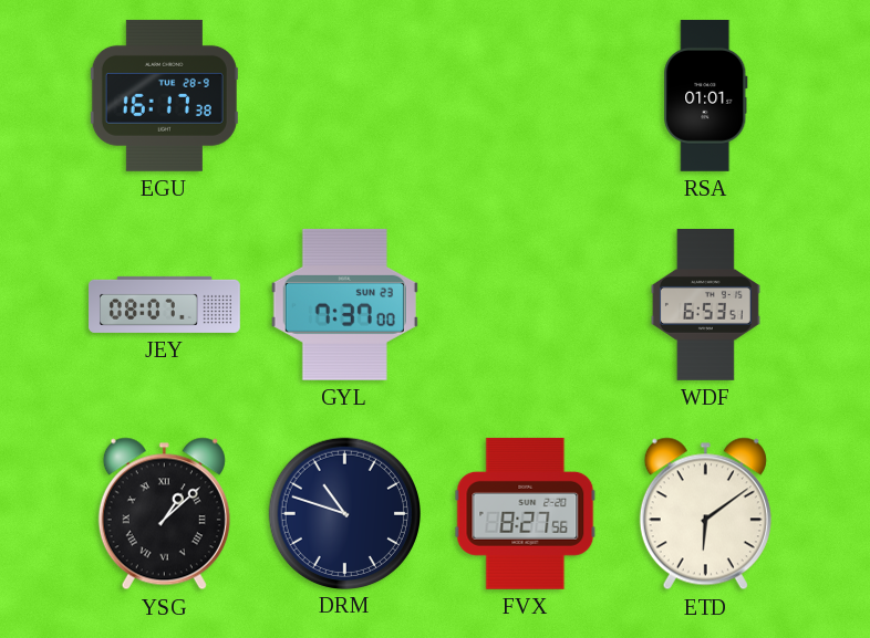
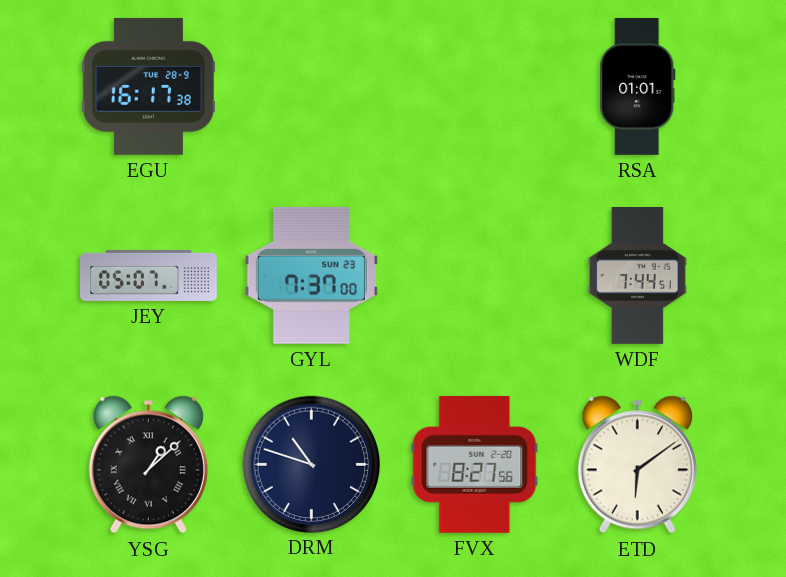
JEY: 08:07 -> 05:07 (149, 275)
WDF: 6:53 -> 7:44 (637, 276)
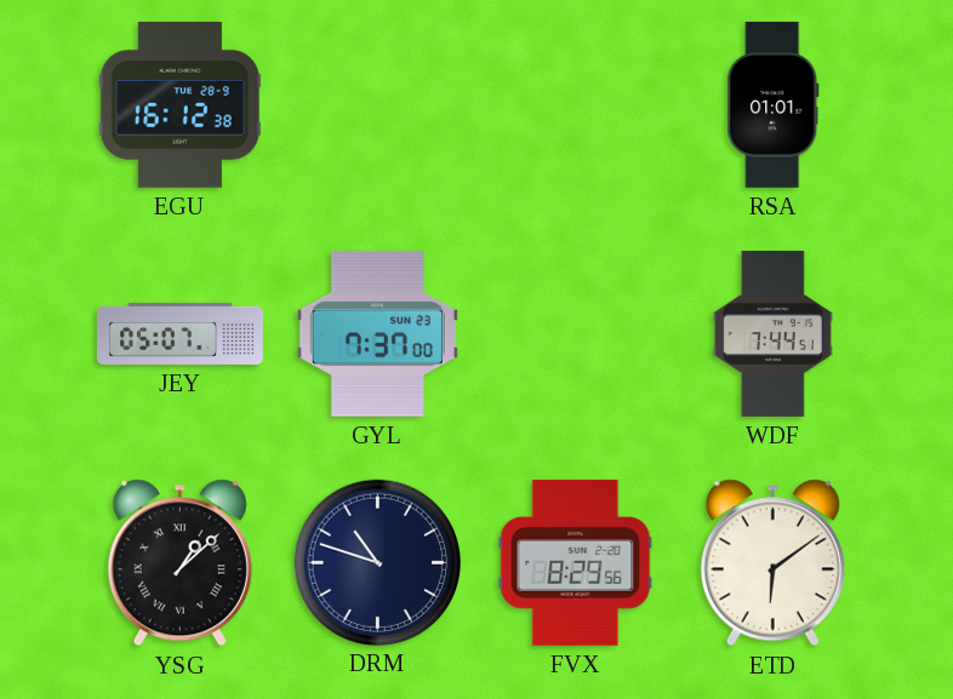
EGU: 16:17 -> 16:12 (179, 104)
FVX: 8:27 -> 8:29 (576, 562)
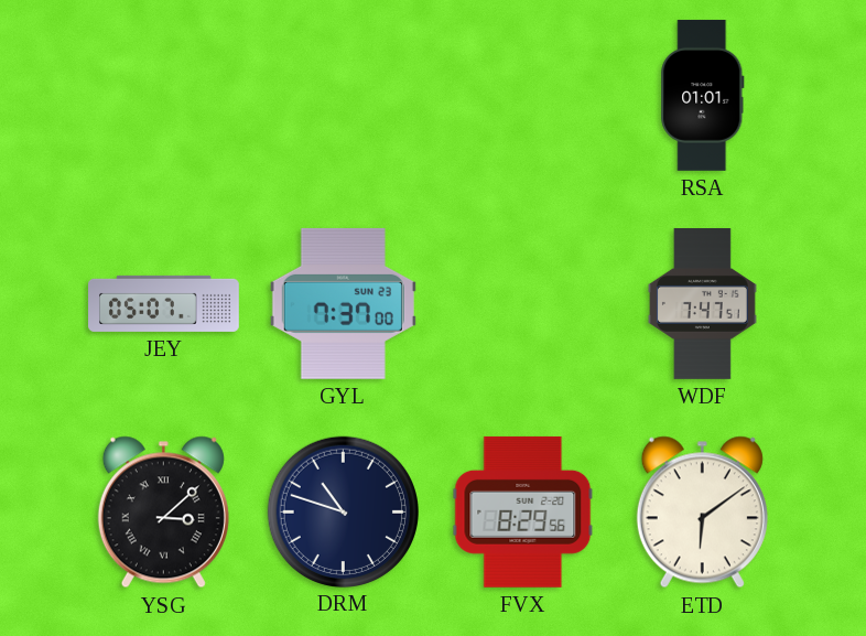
EGU: 16:12 -> none (179, 104)
WDF: 7:44 -> 7:47 (702, 304)
YSG: 1:08 -> 3:08 (163, 513)
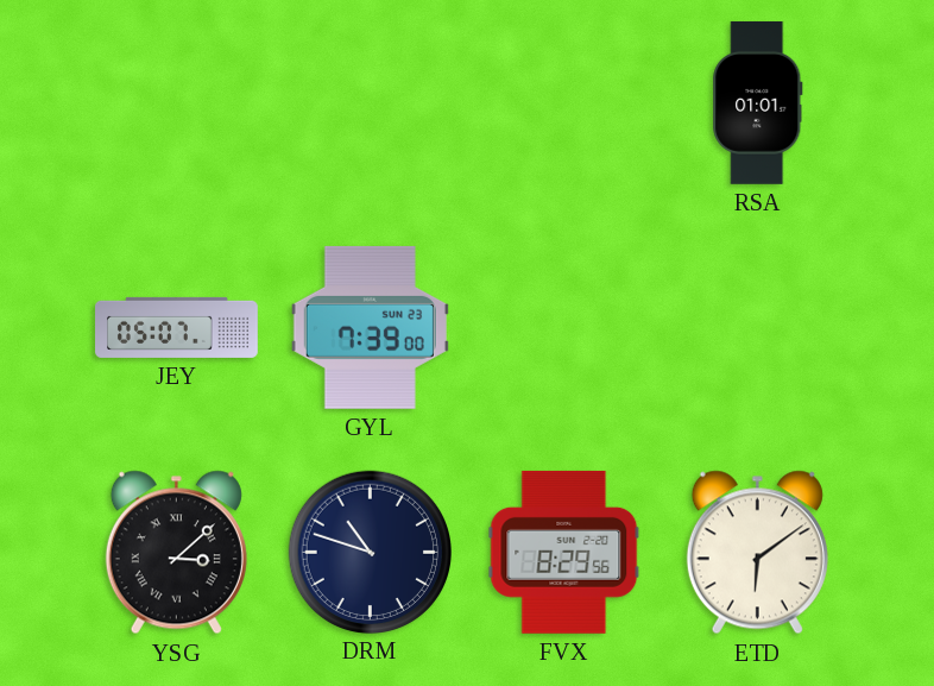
GYL: 7:37 -> 7:39 (370, 327)
WDF: 7:47 -> none (702, 304)
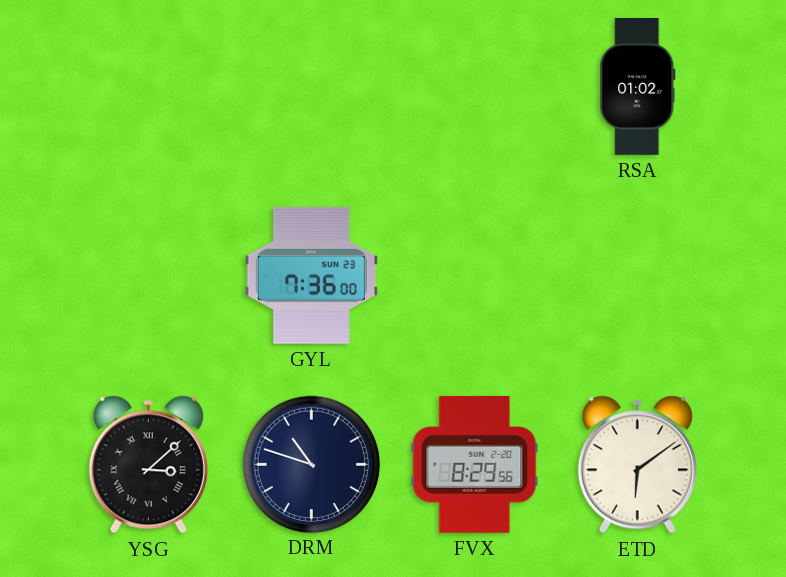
RSA: 01:01 -> 01:02 (638, 86)
JEY: 05:07 -> none (177, 327)
GYL: 7:39 -> 7:36 (311, 275)
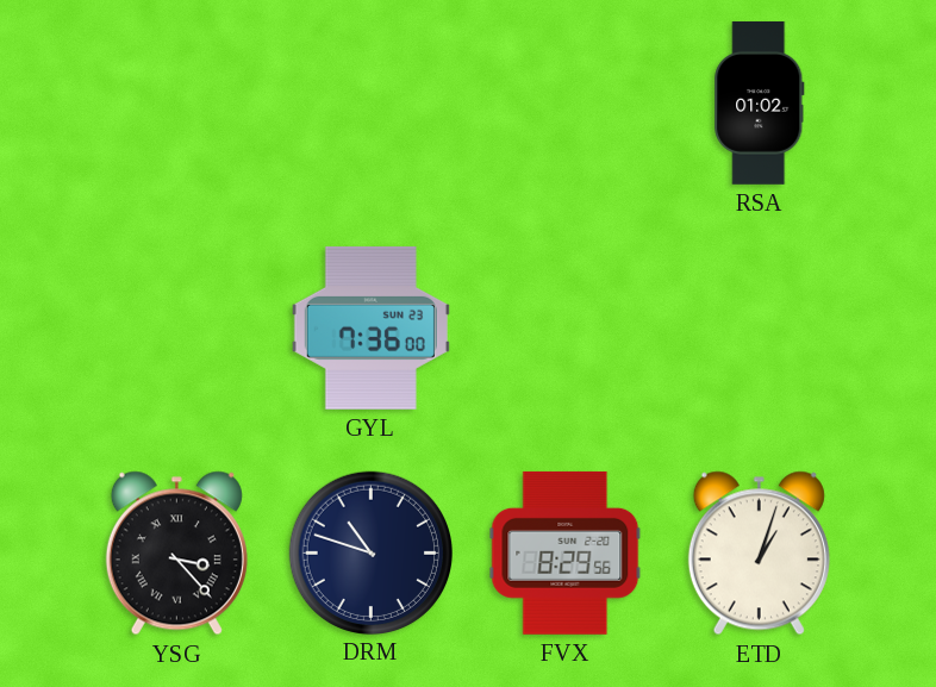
YSG: 3:08 -> 3:23 (176, 554)
ETD: 6:09 -> 1:03 (759, 554)
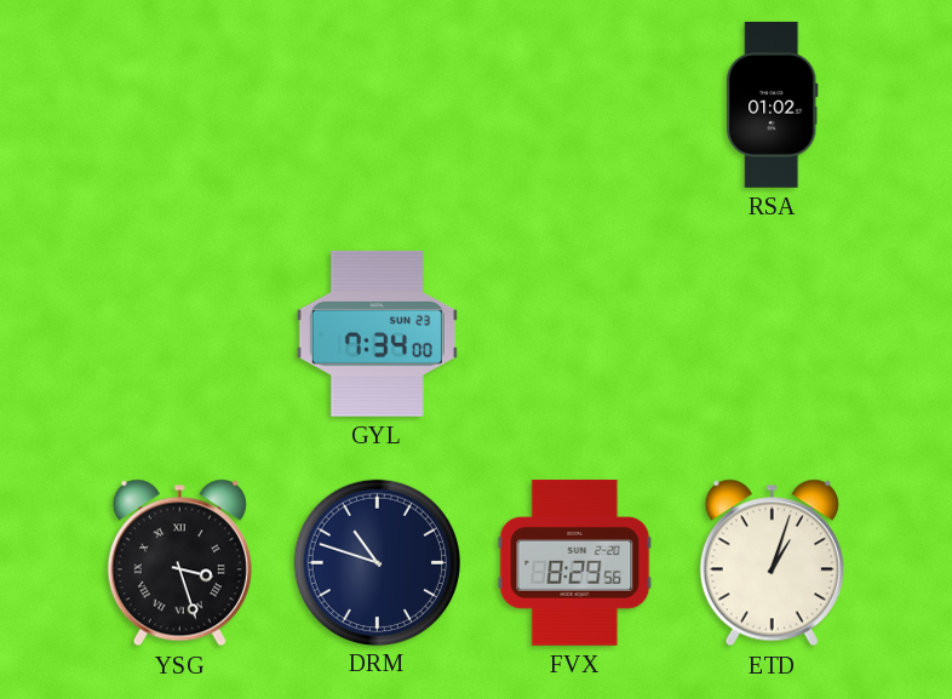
GYL: 7:36 -> 7:34 (377, 333)
YSG: 3:23 -> 3:27 (179, 563)
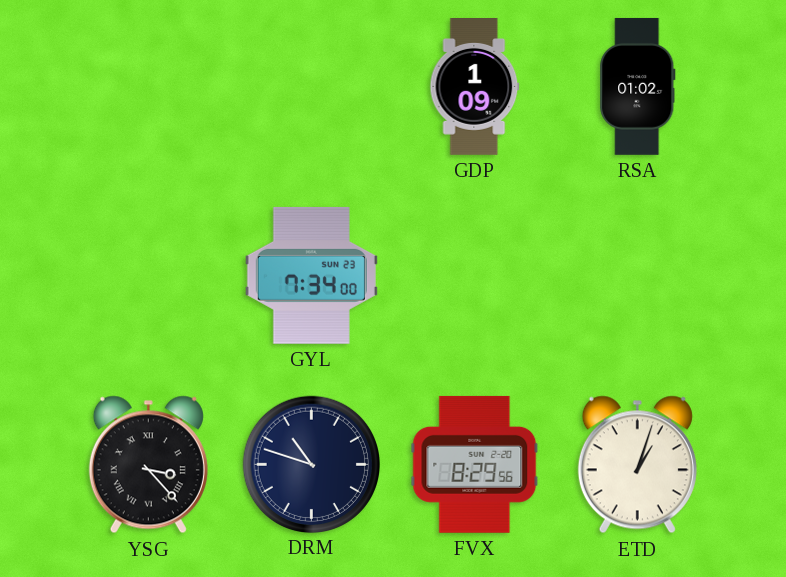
GDP: none -> 1:09 (475, 87)
YSG: 3:27 -> 3:23 (148, 465)
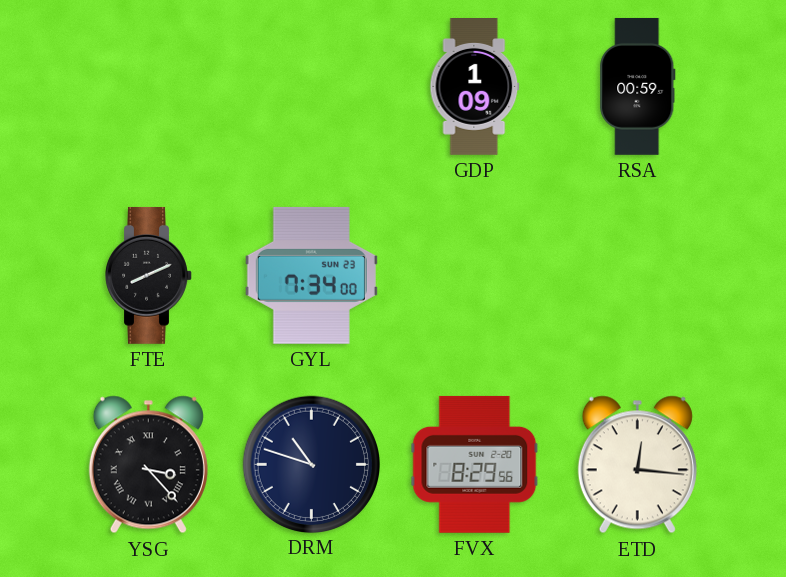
RSA: 01:02 -> 00:59 (638, 86)
FTE: none -> 8:11 (149, 275)
ETD: 1:03 -> 12:16 (637, 465)
